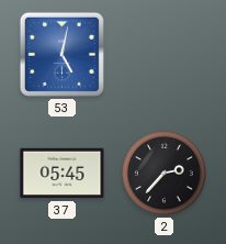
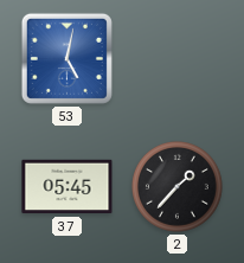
2: 2:37 -> 1:37 (178, 187)
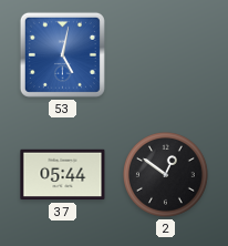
37: 05:45 -> 05:44 (63, 175)
2: 1:37 -> 12:51 (166, 175)
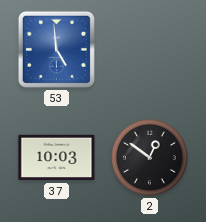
53: 5:02 -> 4:59 (56, 49)
37: 05:44 -> 10:03 (57, 158)
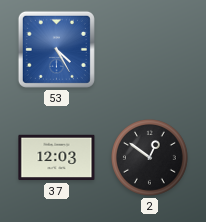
53: 4:59 -> 4:25 (56, 49)
37: 10:03 -> 12:03 (57, 158)
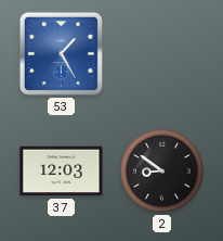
53: 4:25 -> 1:25 (61, 53)
2: 12:51 -> 8:51 (162, 172)
